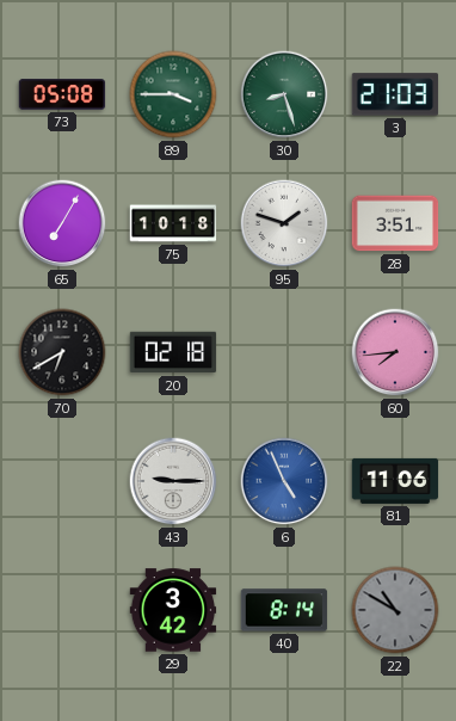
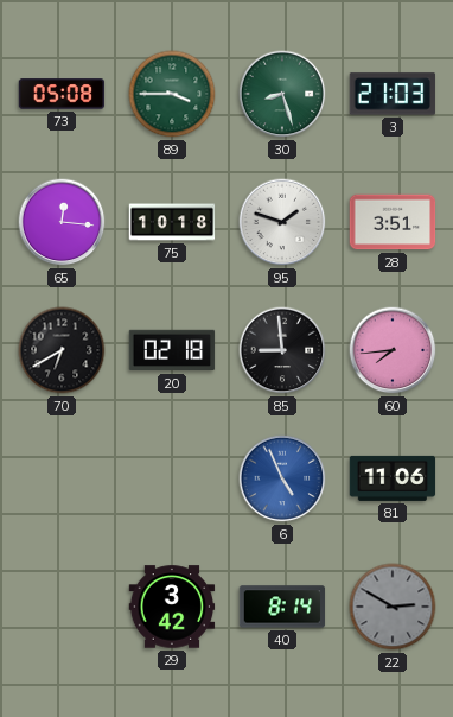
65: 7:05 -> 12:16 (62, 222)
85: none -> 8:59 (282, 350)
43: 9:15 -> none (173, 481)
22: 10:50 -> 2:50 (393, 607)
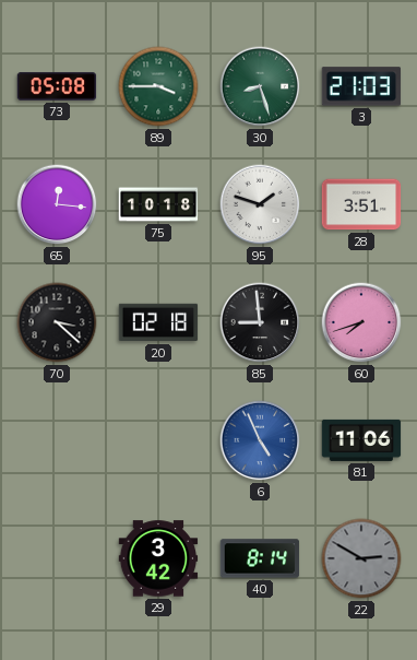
70: 6:40 -> 3:22 (57, 322)
60: 7:44 -> 7:42 (361, 322)
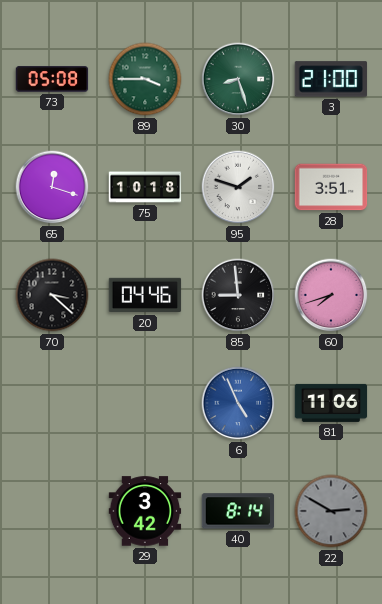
3: 21:03 -> 21:00 (331, 79)
65: 12:16 -> 12:18 (52, 187)
20: 02:18 -> 04:46 (145, 295)
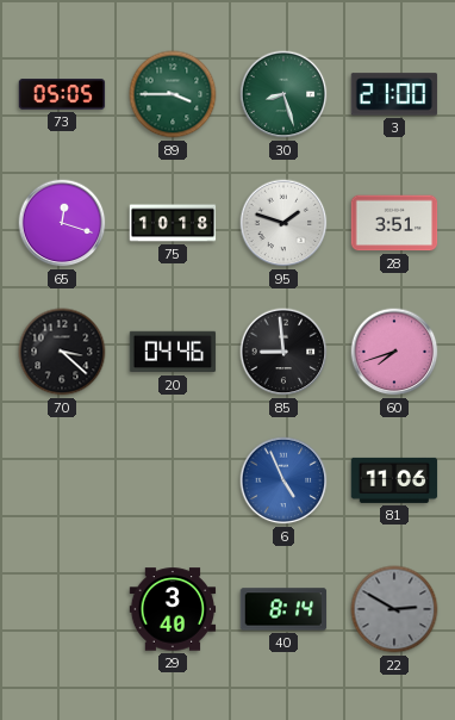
73: 05:08 -> 05:05 (62, 94)
29: 3:42 -> 3:40 (173, 609)
